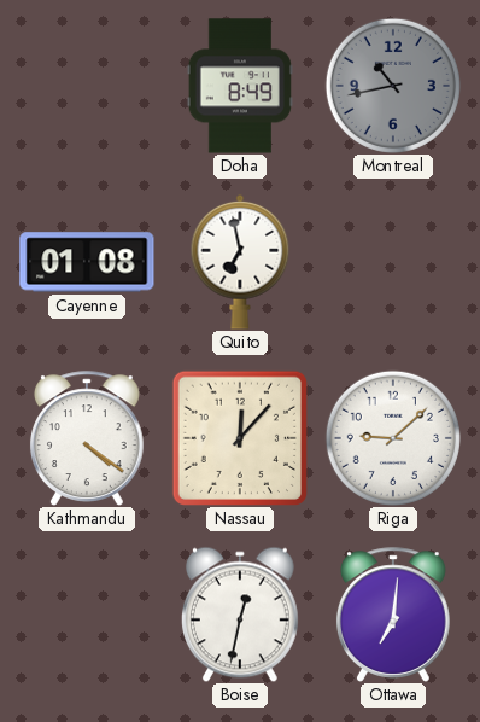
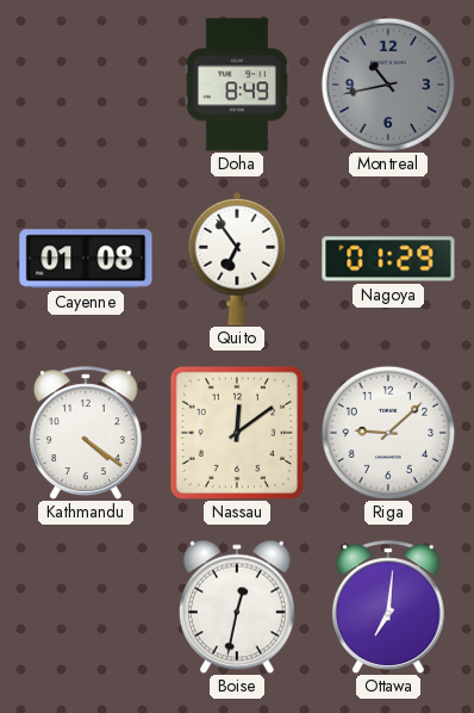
Quito: 6:58 -> 6:54 (237, 259)
Nagoya: none -> 01:29 (388, 259)
Nassau: 12:07 -> 12:09 (237, 433)
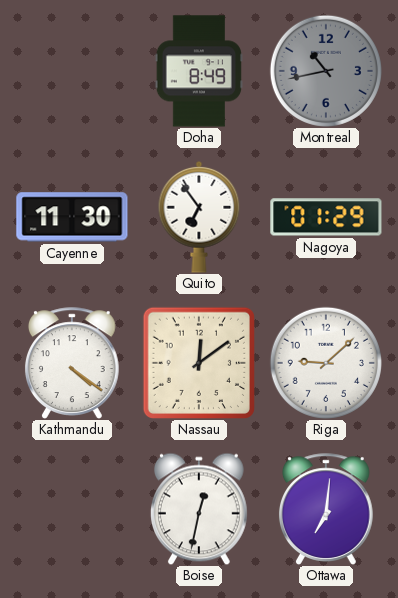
Cayenne: 01:08 -> 11:30 (72, 217)
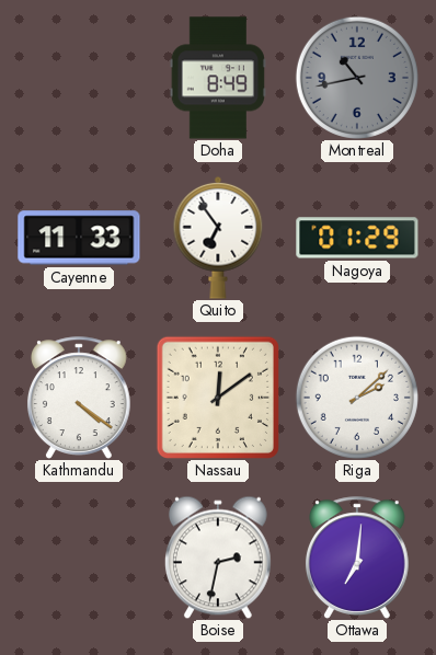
Cayenne: 11:30 -> 11:33 (79, 238)
Riga: 9:08 -> 2:08 (357, 398)
Boise: 12:32 -> 2:32 (218, 558)
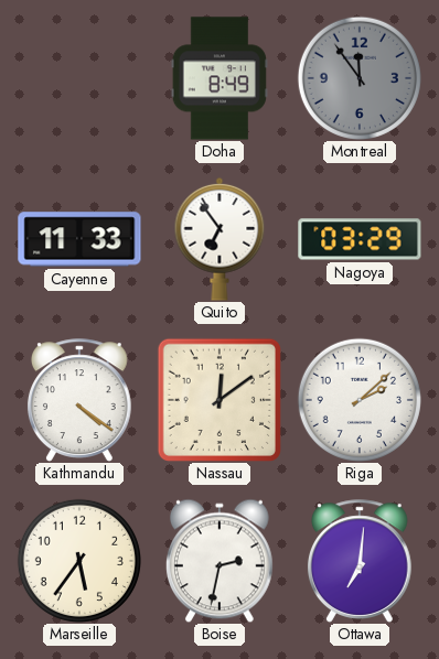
Montreal: 10:43 -> 11:54 (360, 78)
Nagoya: 01:29 -> 03:29 (360, 239)
Marseille: none -> 5:36 (79, 561)
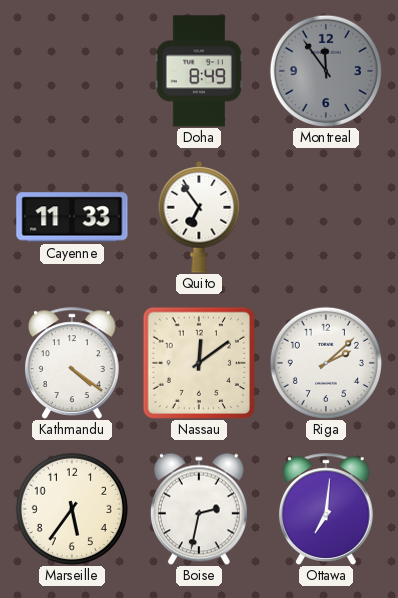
Nagoya: 03:29 -> none (360, 239)
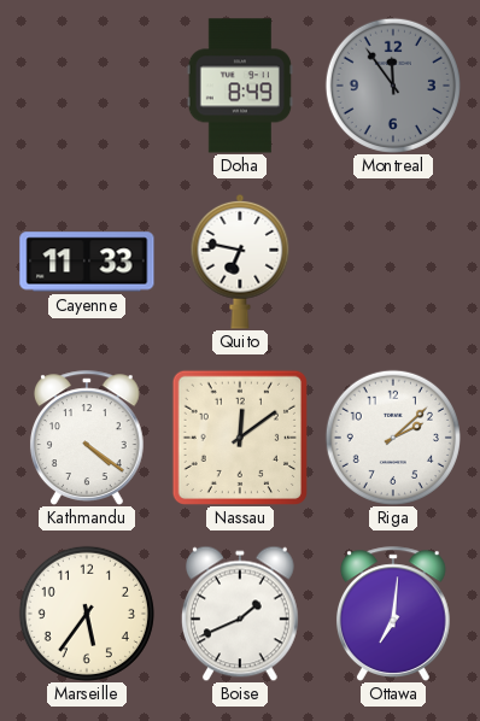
Quito: 6:54 -> 6:47 (240, 262)
Boise: 2:32 -> 1:41 (240, 614)
